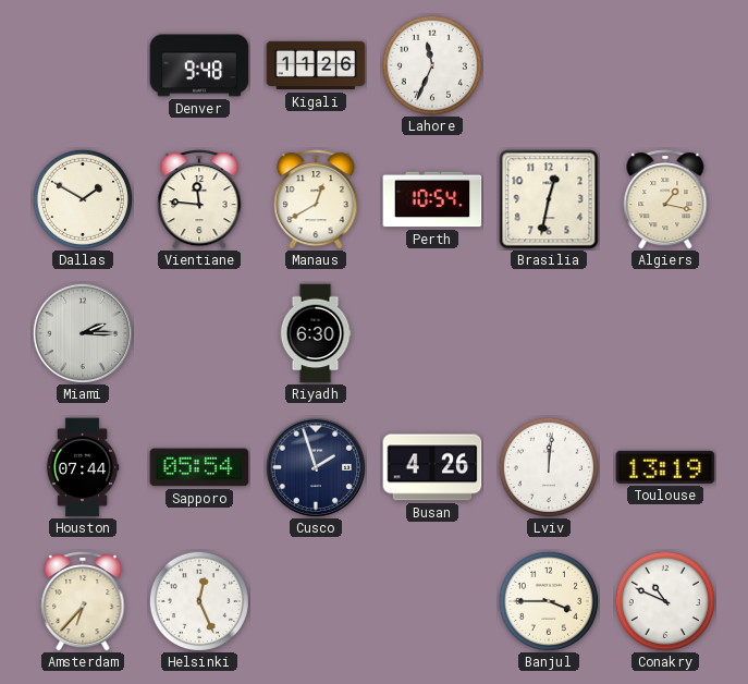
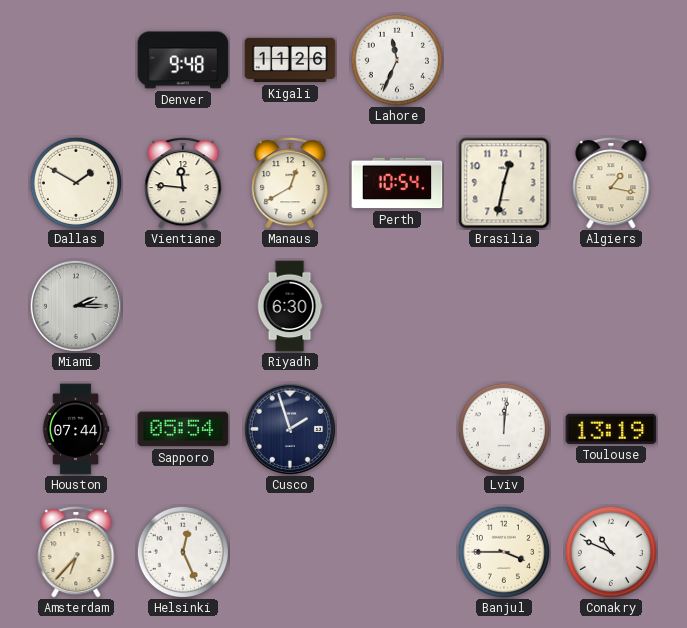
Busan: 4:26 -> none (432, 467)
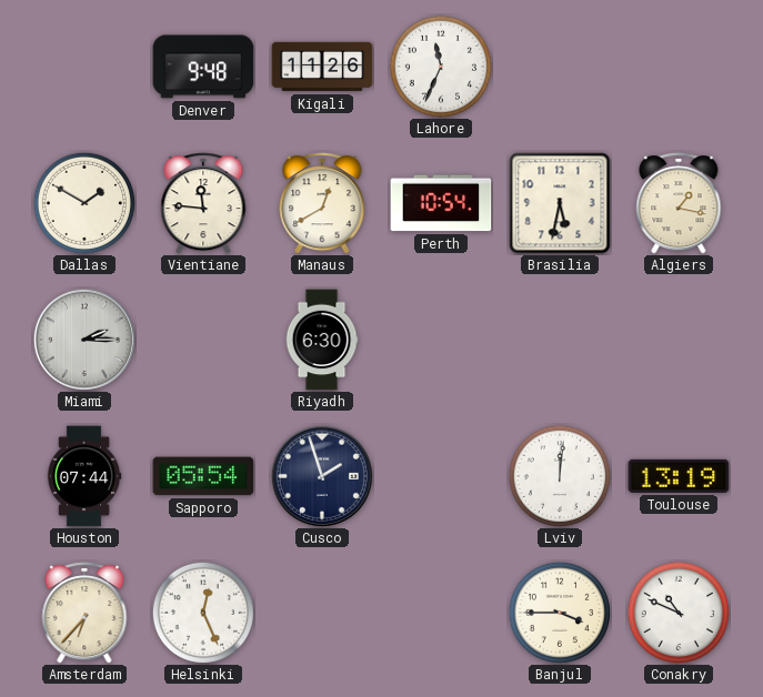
Brasilia: 12:32 -> 5:32 (560, 203)
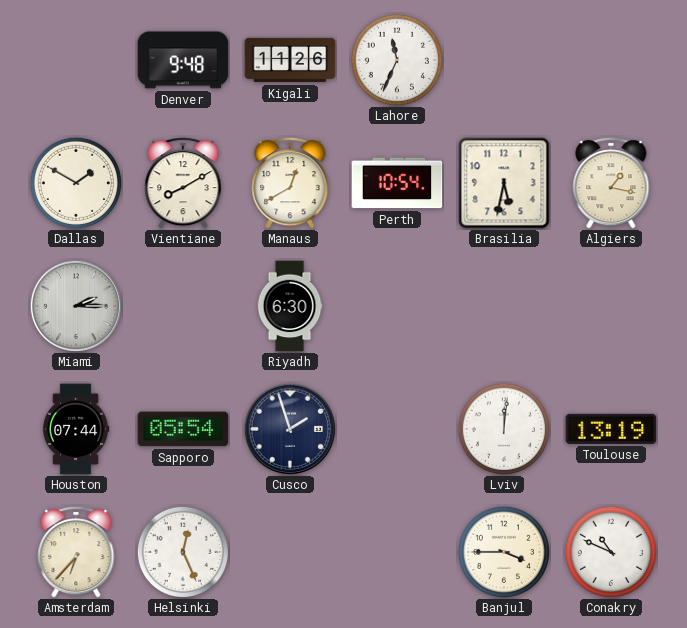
Vientiane: 11:46 -> 8:10 (183, 183)
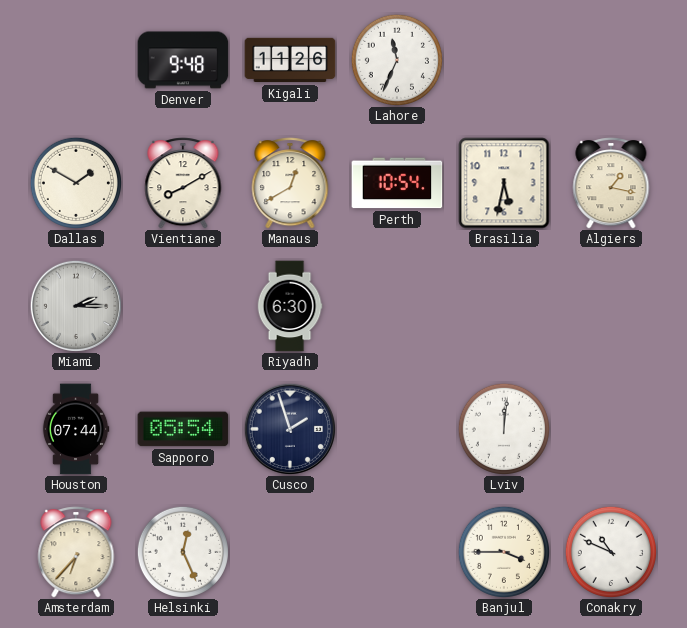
Toulouse: 13:19 -> none (611, 429)
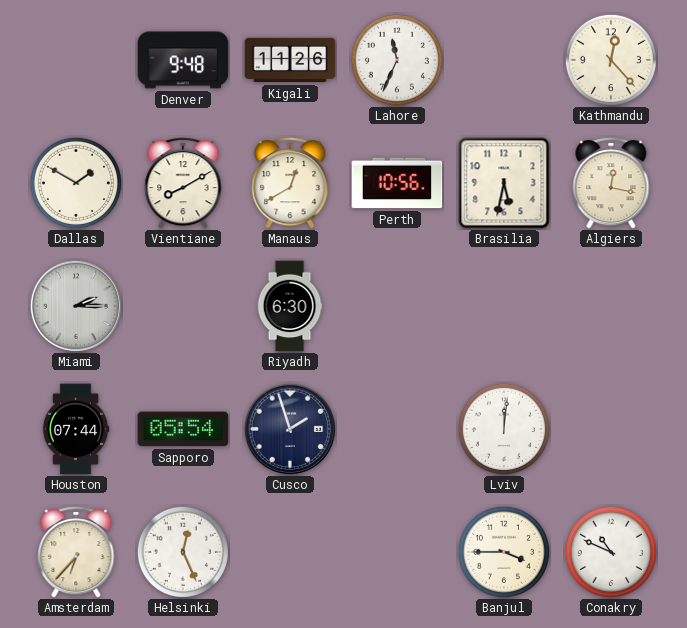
Kathmandu: none -> 12:23 (611, 60)
Perth: 10:54 -> 10:56 (397, 183)
Algiers: 1:17 -> 12:17 (611, 183)
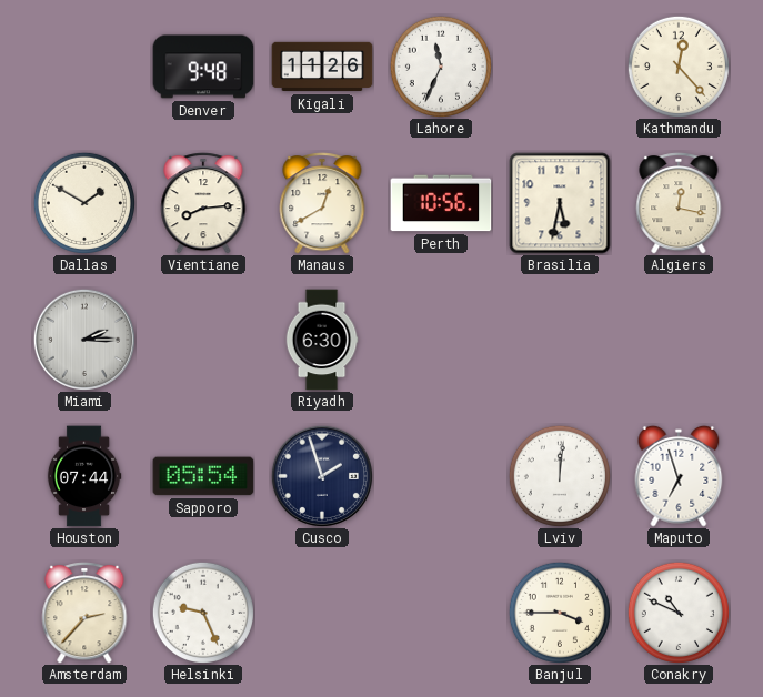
Vientiane: 8:10 -> 8:14 (203, 203)
Maputo: none -> 6:57 (679, 476)
Amsterdam: 6:37 -> 2:37 (84, 613)
Helsinki: 12:26 -> 9:26 (203, 613)
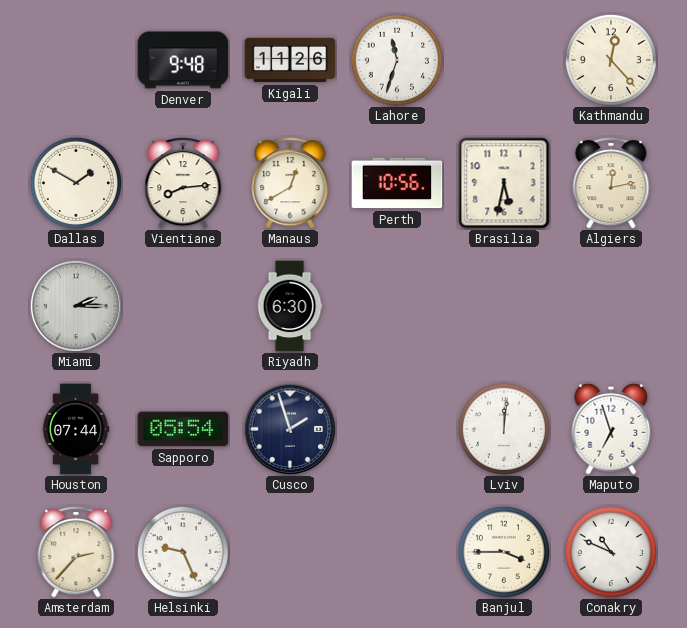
Lahore: 11:34 -> 11:33 (397, 60)
Algiers: 12:17 -> 12:13 (611, 183)
